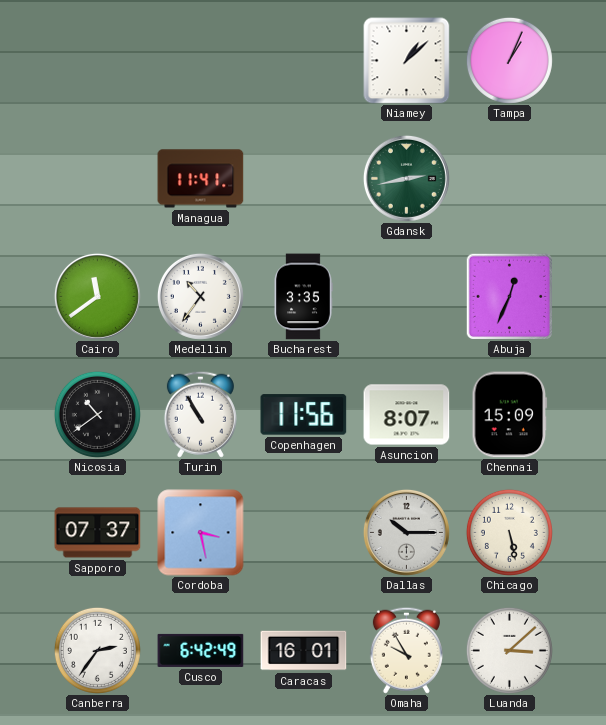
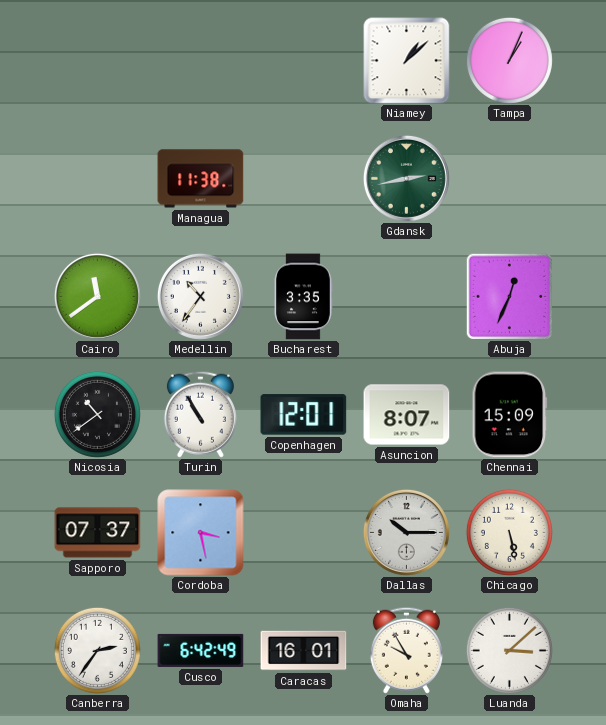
Managua: 11:41 -> 11:38 (201, 179)
Copenhagen: 11:56 -> 12:01 (304, 415)
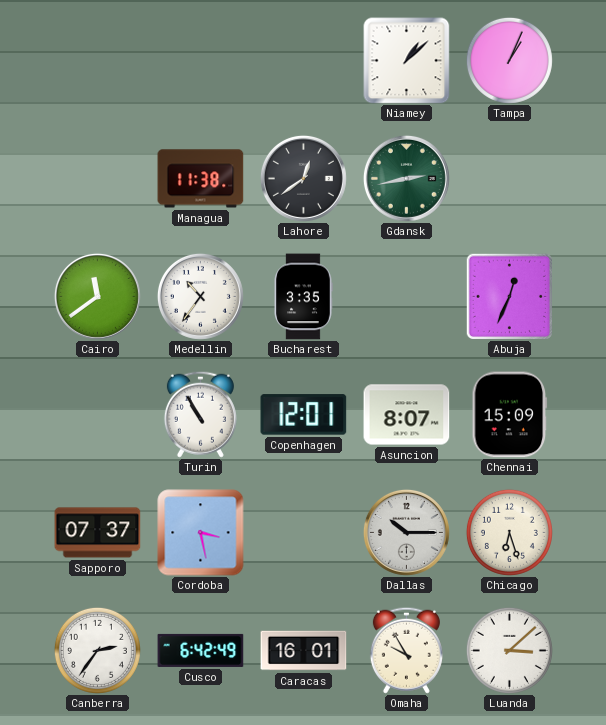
Lahore: none -> 12:39 (303, 178)
Nicosia: 10:39 -> none (97, 414)
Chicago: 5:28 -> 6:27 (509, 532)
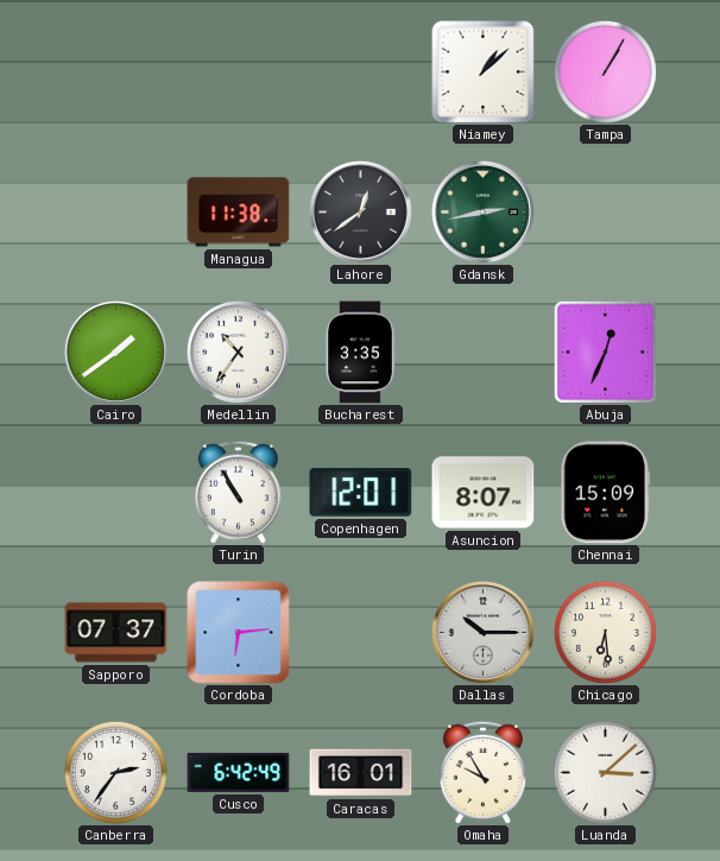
Tampa: 1:04 -> 1:05 (605, 71)
Cairo: 11:39 -> 1:39 (115, 352)
Cordoba: 3:28 -> 6:14 (239, 633)
Chicago: 6:27 -> 6:29 (605, 632)
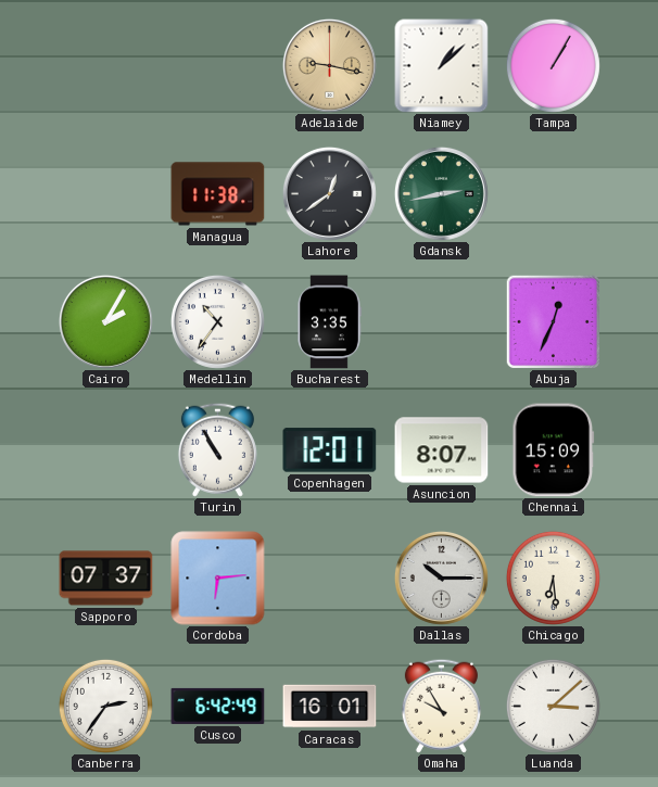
Adelaide: none -> 9:17 (329, 65)
Cairo: 1:39 -> 2:05 (105, 321)
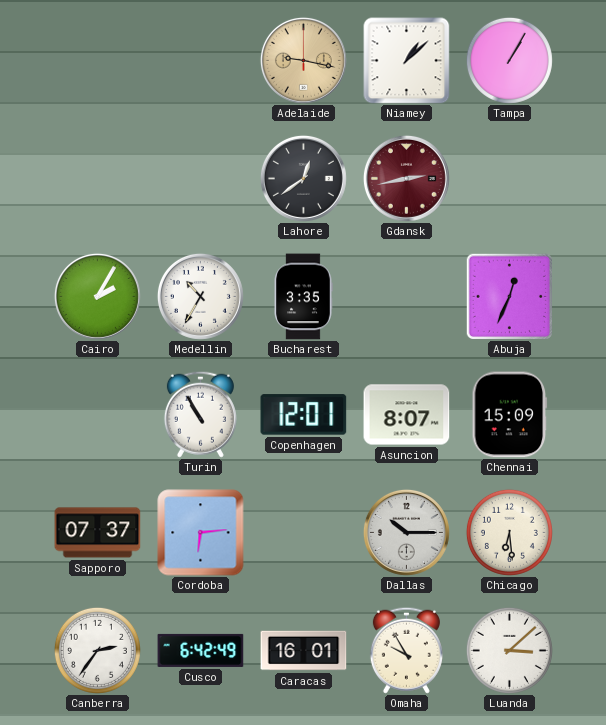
Managua: 11:38 -> none (218, 194)
Gdansk dial: green -> burgundy (406, 178)
Medellin: 10:36 -> 10:35 (200, 296)
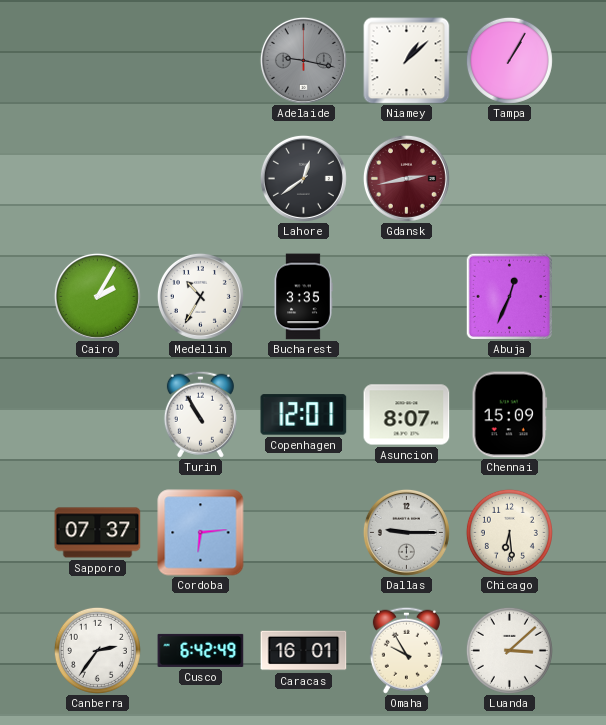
Adelaide dial: champagne -> grey (303, 60)
Dallas: 10:15 -> 9:15 (406, 532)
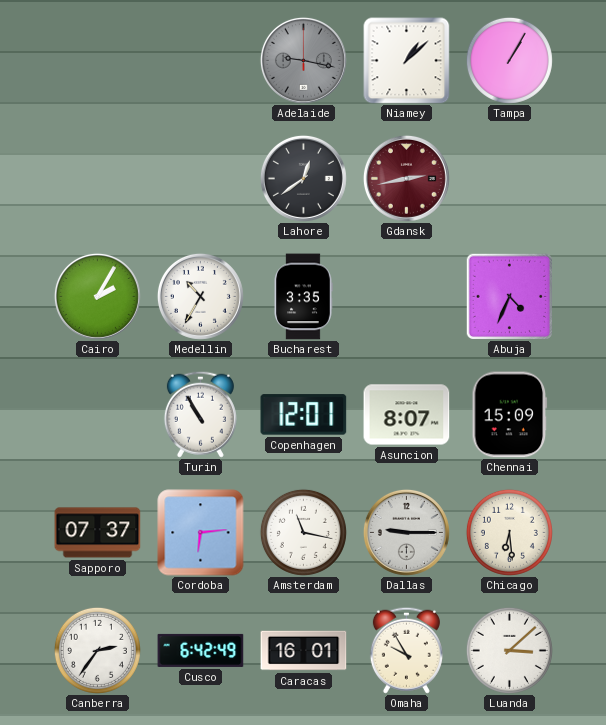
Abuja: 12:34 -> 4:34 (509, 296)
Amsterdam: none -> 11:17 (303, 532)
